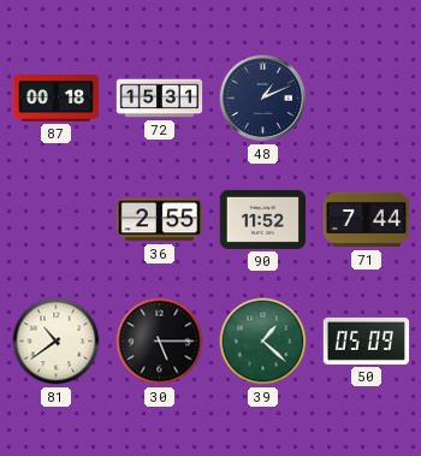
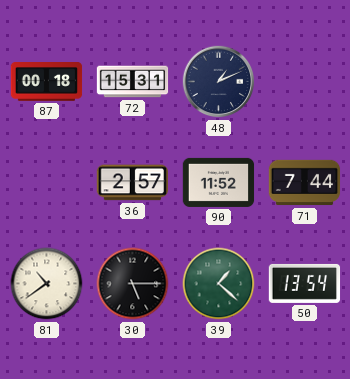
36: 2:55 -> 2:57 (132, 183)
50: 05:09 -> 13:54 (305, 283)
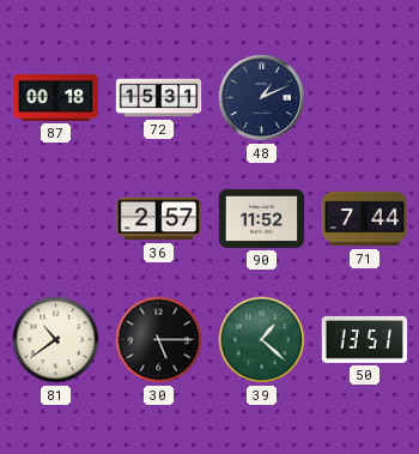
50: 13:54 -> 13:51 (365, 339)
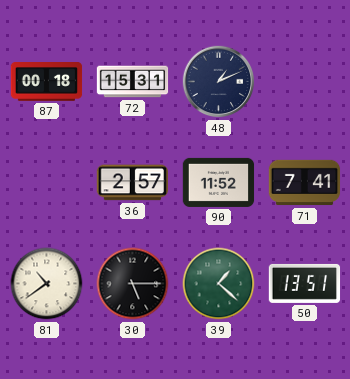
71: 7:44 -> 7:41 (305, 183)
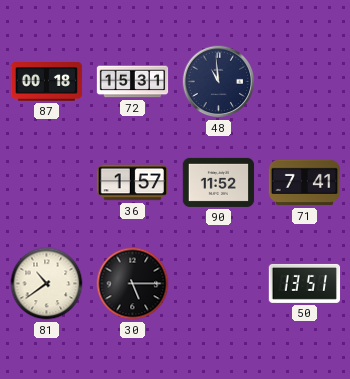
48: 1:11 -> 10:59 (219, 82)
36: 2:57 -> 1:57 (132, 183)
39: 1:22 -> none (219, 284)
